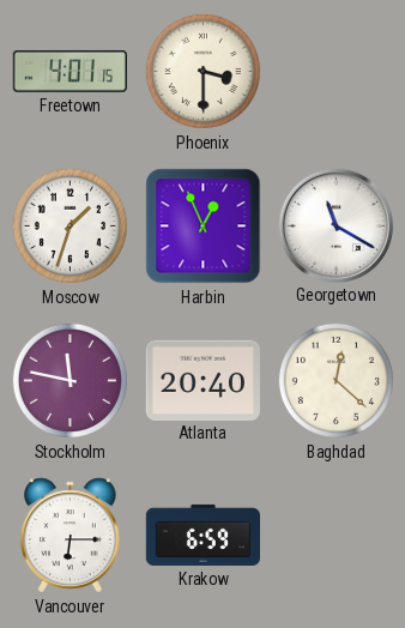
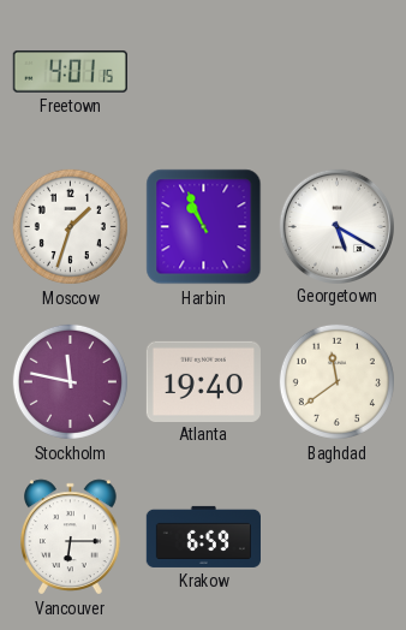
Phoenix: 3:30 -> none (202, 71)
Harbin: 12:56 -> 10:56 (204, 227)
Georgetown: 11:20 -> 5:20 (336, 226)
Atlanta: 20:40 -> 19:40 (203, 381)
Baghdad: 12:22 -> 11:39 (336, 381)
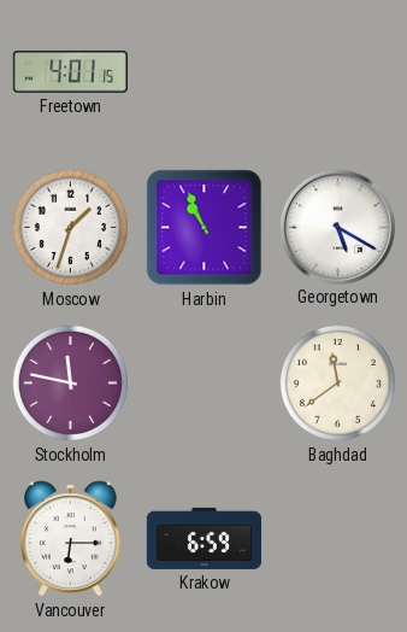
Atlanta: 19:40 -> none (203, 381)
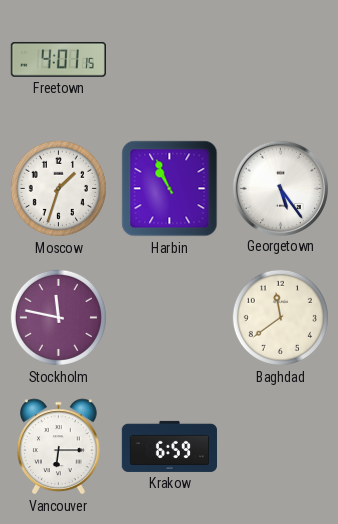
Georgetown: 5:20 -> 5:24 (280, 188)
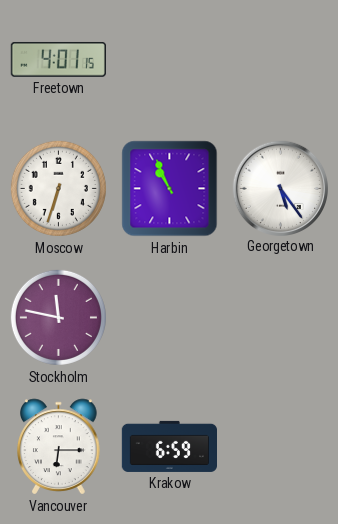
Moscow: 1:33 -> 6:33 (58, 188)
Baghdad: 11:39 -> none (280, 317)
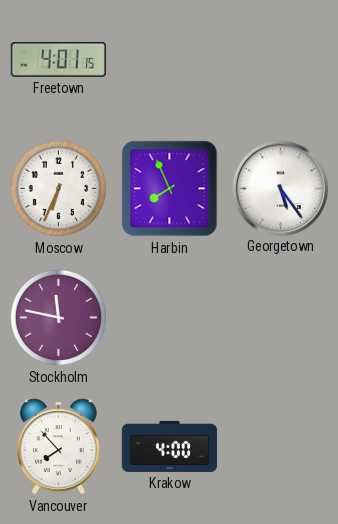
Moscow: 6:33 -> 6:34 (58, 188)
Harbin: 10:56 -> 7:56 (170, 189)
Vancouver: 6:15 -> 7:53 (59, 447)
Krakow: 6:59 -> 4:00 (169, 446)
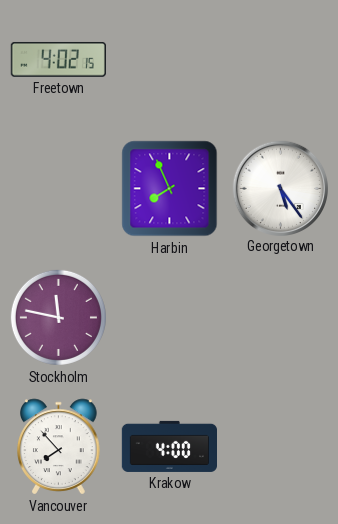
Freetown: 4:01 -> 4:02 (58, 59)
Moscow: 6:34 -> none (58, 188)
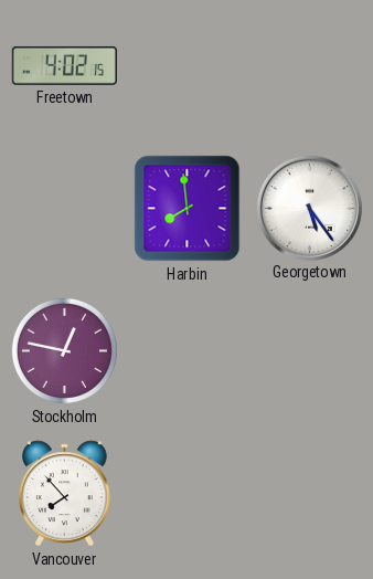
Harbin: 7:56 -> 7:59 (188, 209)
Stockholm: 11:47 -> 12:47 (64, 350)
Krakow: 4:00 -> none (169, 446)
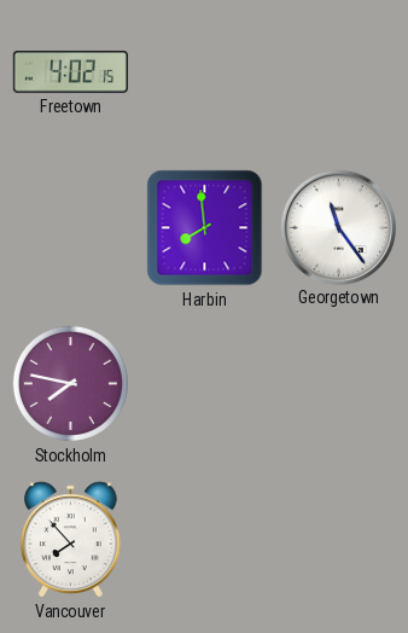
Georgetown: 5:24 -> 11:24 (338, 227)
Stockholm: 12:47 -> 7:47 (70, 383)
